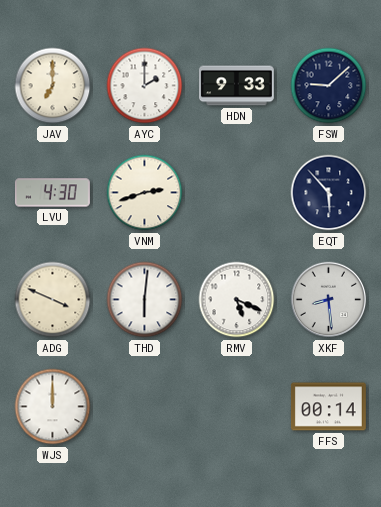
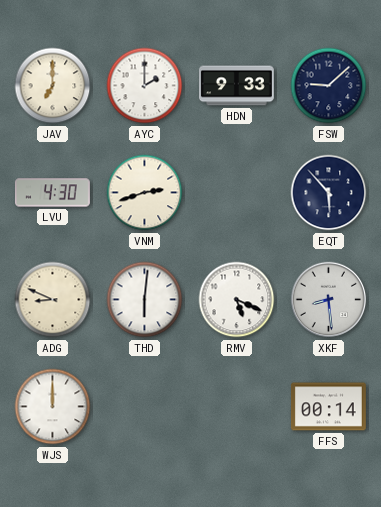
ADG: 3:49 -> 8:49 (53, 300)
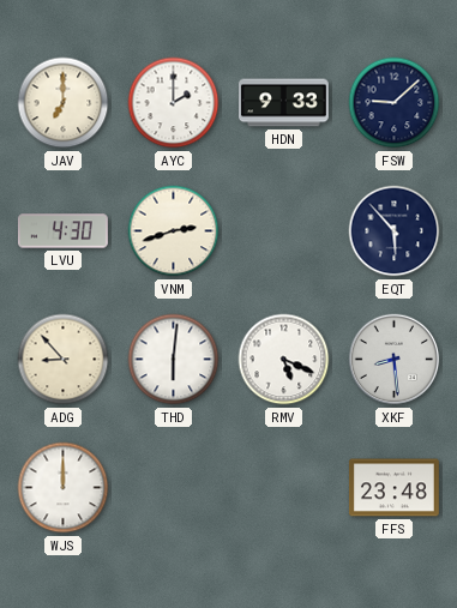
ADG: 8:49 -> 8:53 (64, 360)
FFS: 00:14 -> 23:48 (393, 488)
